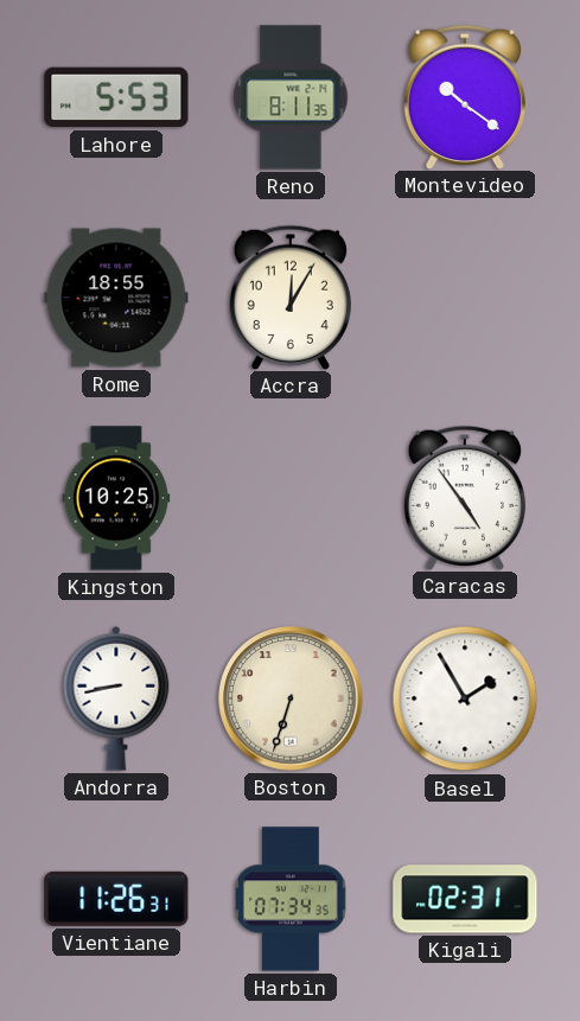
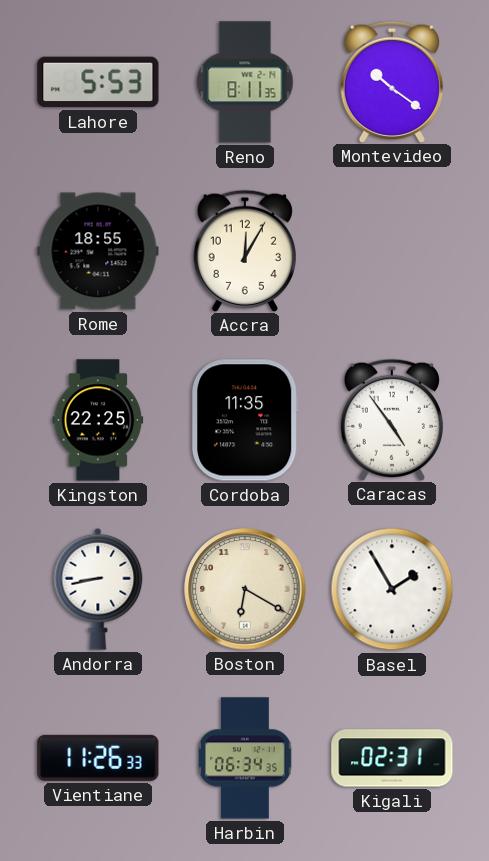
Kingston: 10:25 -> 22:25 (98, 420)
Cordoba: none -> 11:35 (245, 420)
Boston: 6:33 -> 6:20 (245, 589)
Vientiane: 11:26:31 -> 11:26:33 (98, 758)
Harbin: 07:34 -> 06:34 (245, 758)
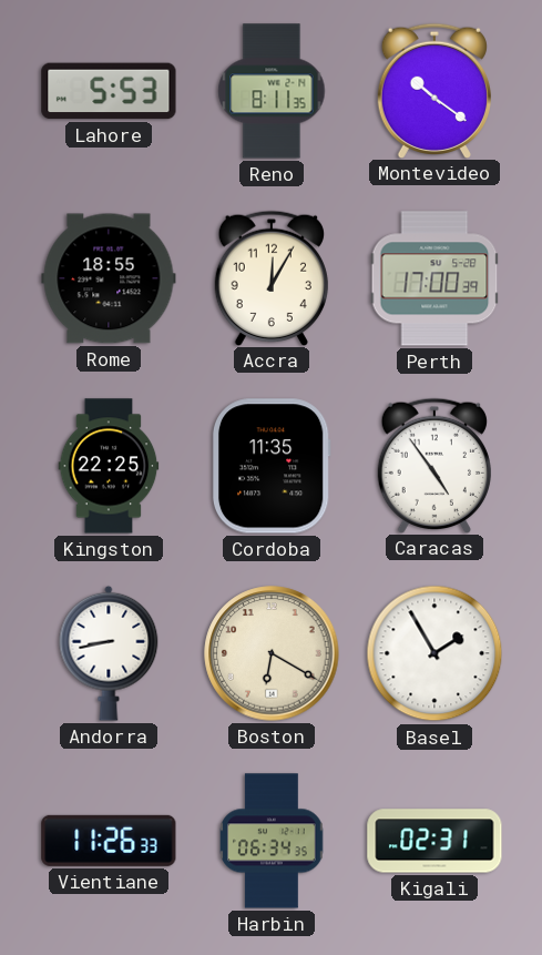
Perth: none -> 17:00 (434, 278)
